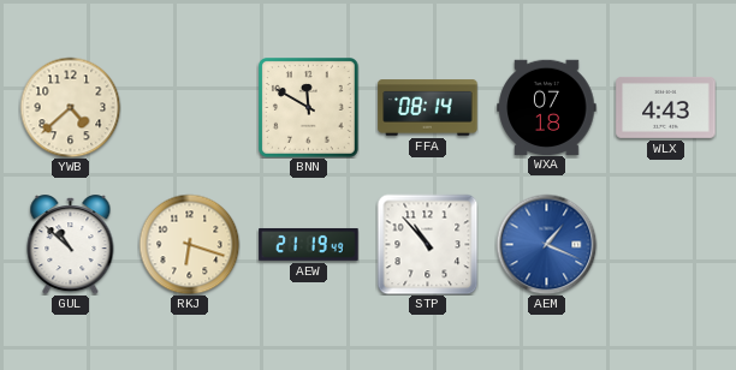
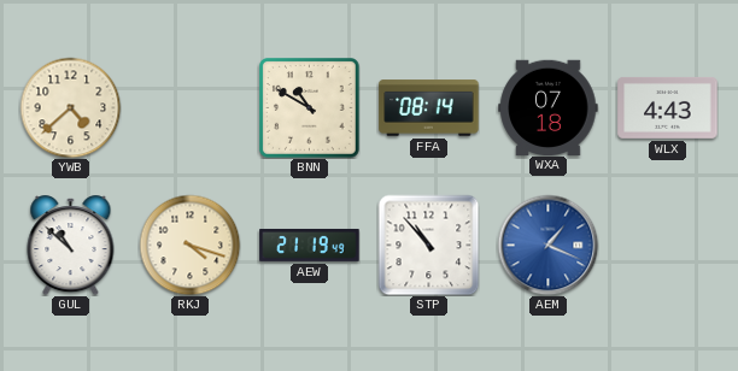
BNN: 11:50 -> 10:50 (310, 108)
RKJ: 6:18 -> 4:18 (189, 245)
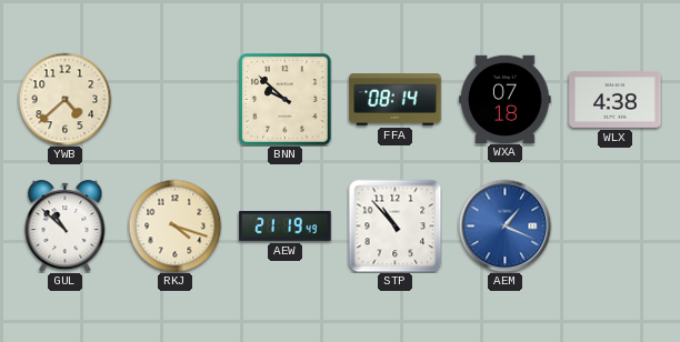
BNN: 10:50 -> 9:52 (286, 100)
WLX: 4:43 -> 4:38 (616, 99)
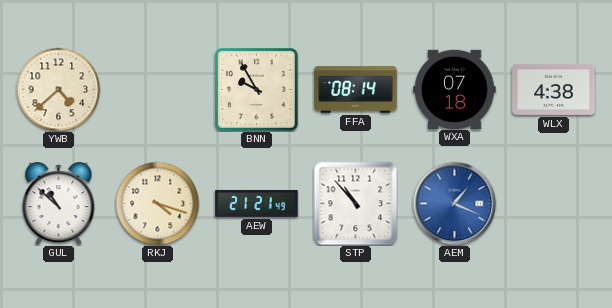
BNN: 9:52 -> 9:55 (257, 90)
AEW: 21:19 -> 21:21 (257, 203)
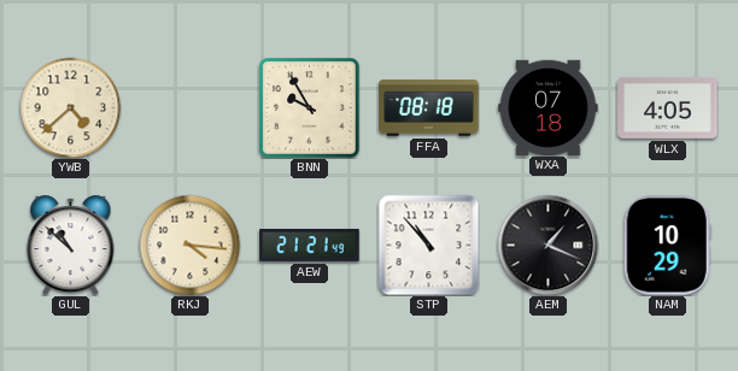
FFA: 08:14 -> 08:18 (429, 108)
WLX: 4:38 -> 4:05 (668, 107)
RKJ: 4:18 -> 4:16 (189, 245)
AEM dial: blue -> black (547, 245)
NAM: none -> 10:29 (667, 246)
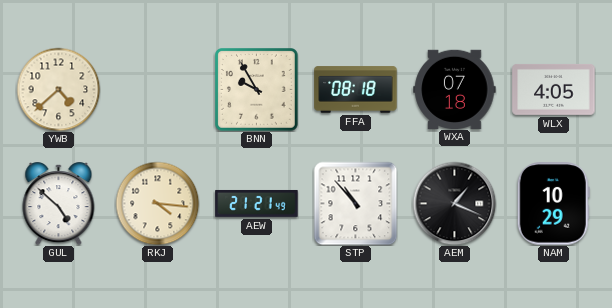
GUL: 10:52 -> 4:52 (59, 204)
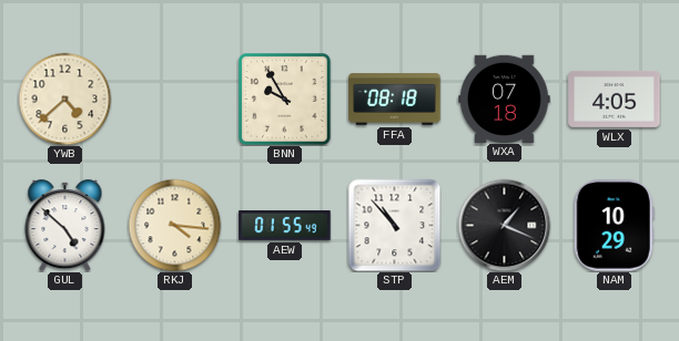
AEW: 21:21 -> 01:55 (285, 225)
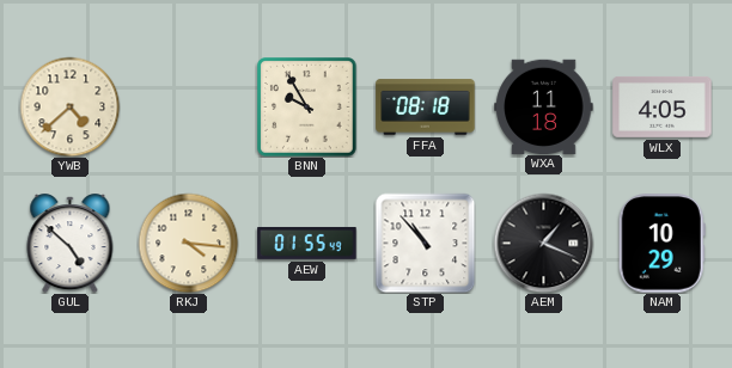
WXA: 07:18 -> 11:18 (544, 106)
